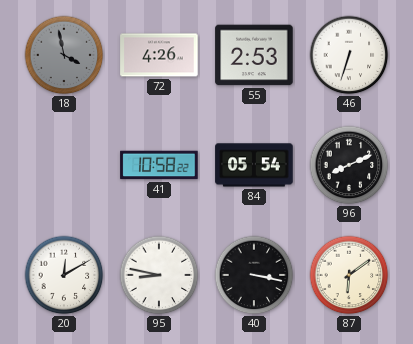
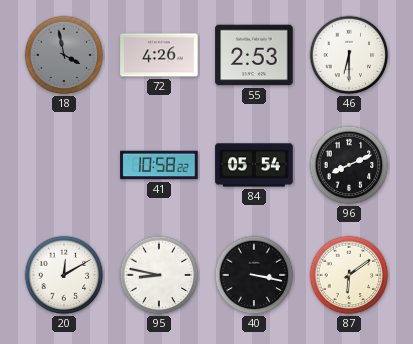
46: 6:33 -> 6:30 (349, 55)
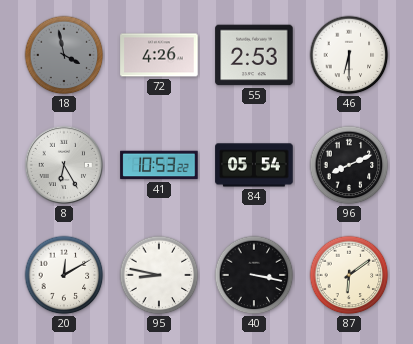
8: none -> 6:25 (64, 165)
41: 10:58 -> 10:53 (159, 165)
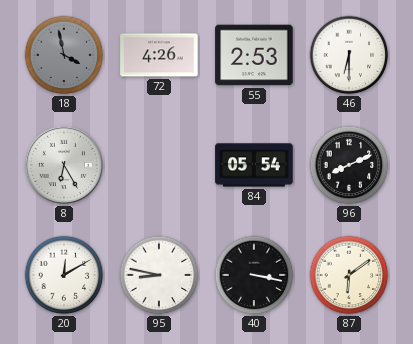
41: 10:53 -> none (159, 165)
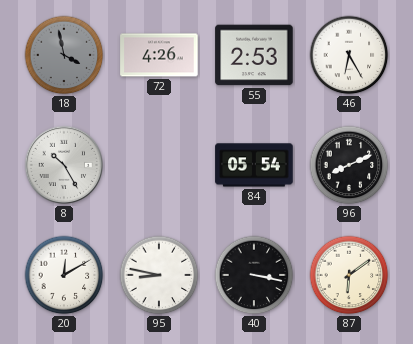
46: 6:30 -> 6:25 (349, 55)
8: 6:25 -> 10:25 (64, 165)
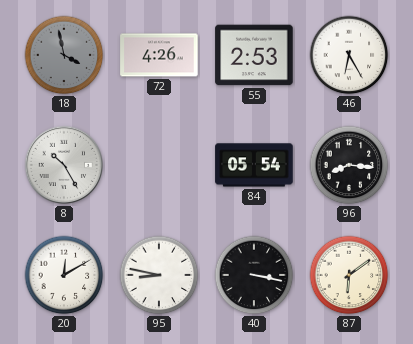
96: 8:11 -> 8:16 (349, 165)
